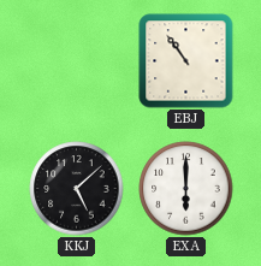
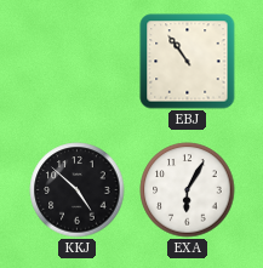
KKJ: 5:08 -> 4:52 (78, 190)
EXA: 6:00 -> 6:05 (188, 190)
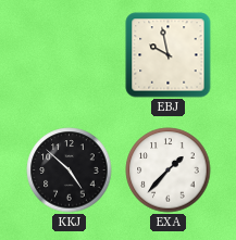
EBJ: 10:54 -> 9:58 (169, 55)
EXA: 6:05 -> 1:37 (169, 170)
